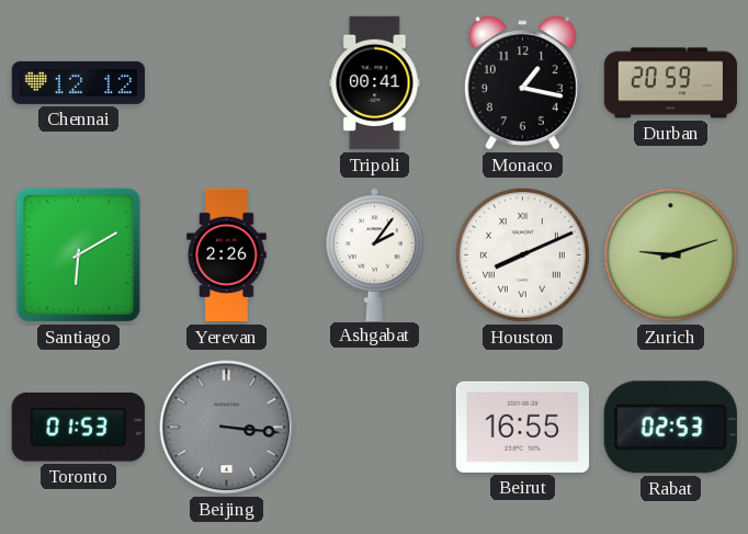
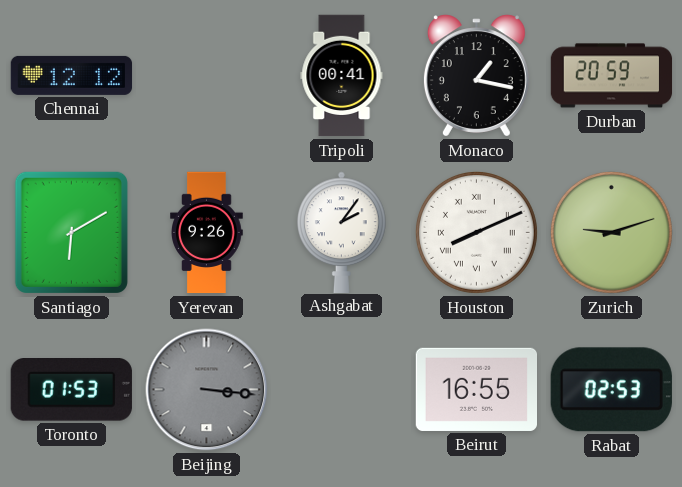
Yerevan: 2:26 -> 9:26 (207, 233)
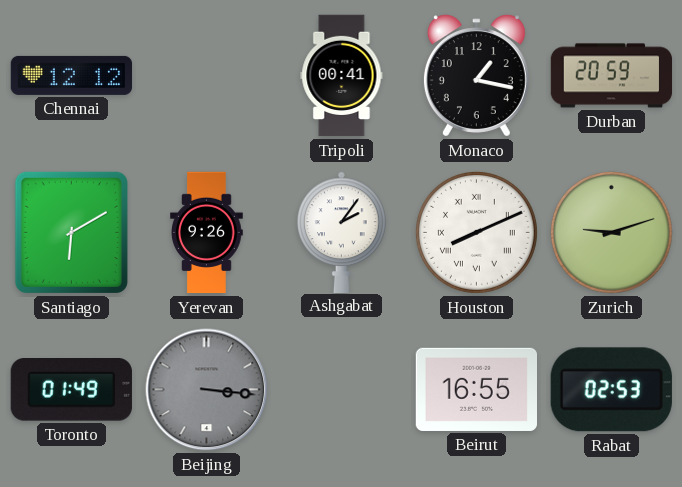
Toronto: 01:53 -> 01:49 (71, 390)
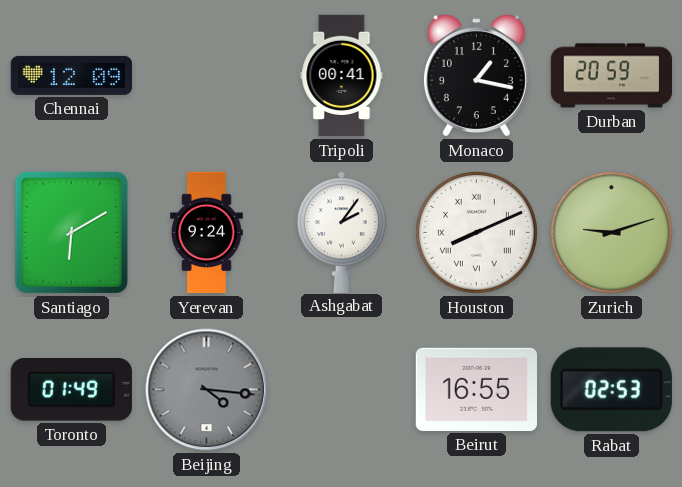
Chennai: 12:12 -> 12:09 (72, 75)
Yerevan: 9:26 -> 9:24 (207, 233)
Beijing: 3:16 -> 4:16 (207, 390)
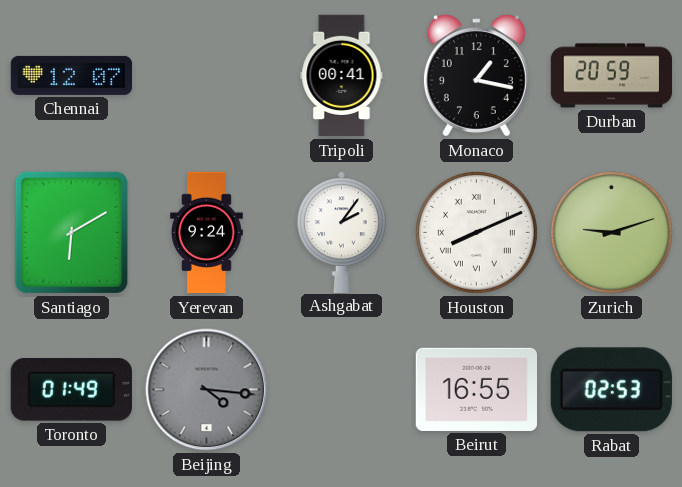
Chennai: 12:09 -> 12:07 (72, 75)
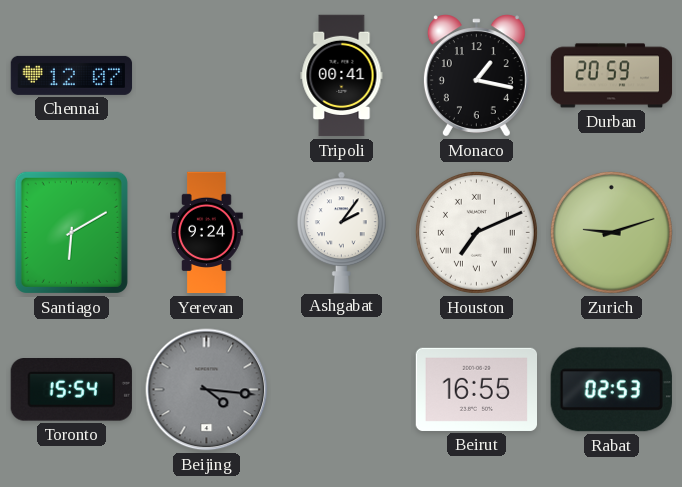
Houston: 8:11 -> 7:11 (476, 232)
Toronto: 01:49 -> 15:54 (71, 390)
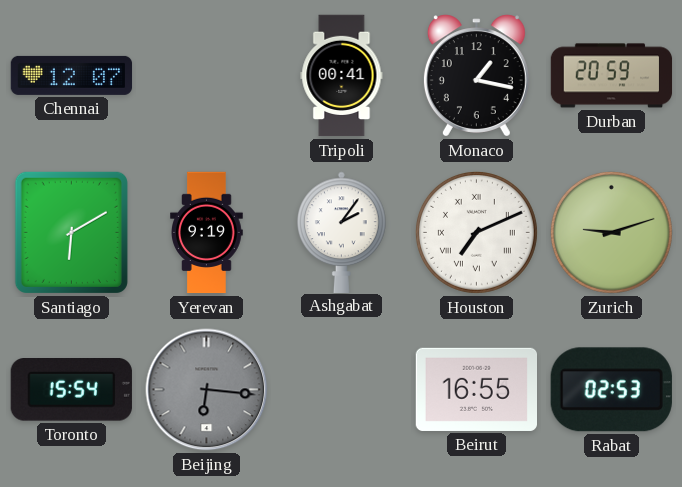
Yerevan: 9:24 -> 9:19 (207, 233)
Beijing: 4:16 -> 6:16 (207, 390)
